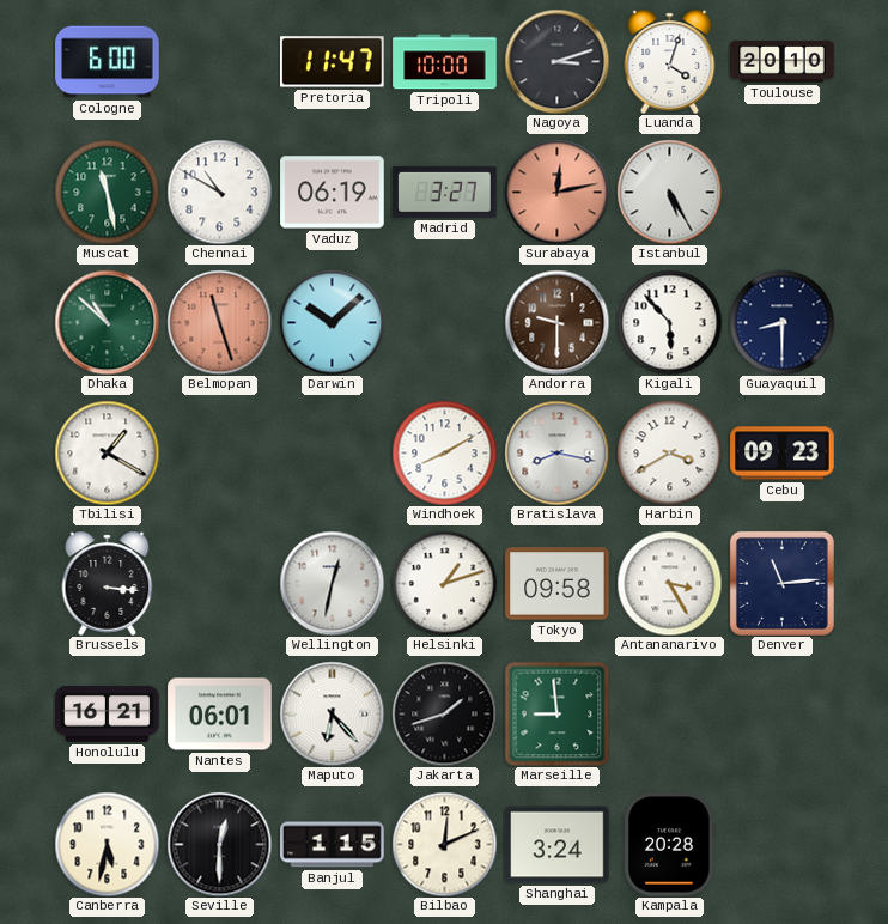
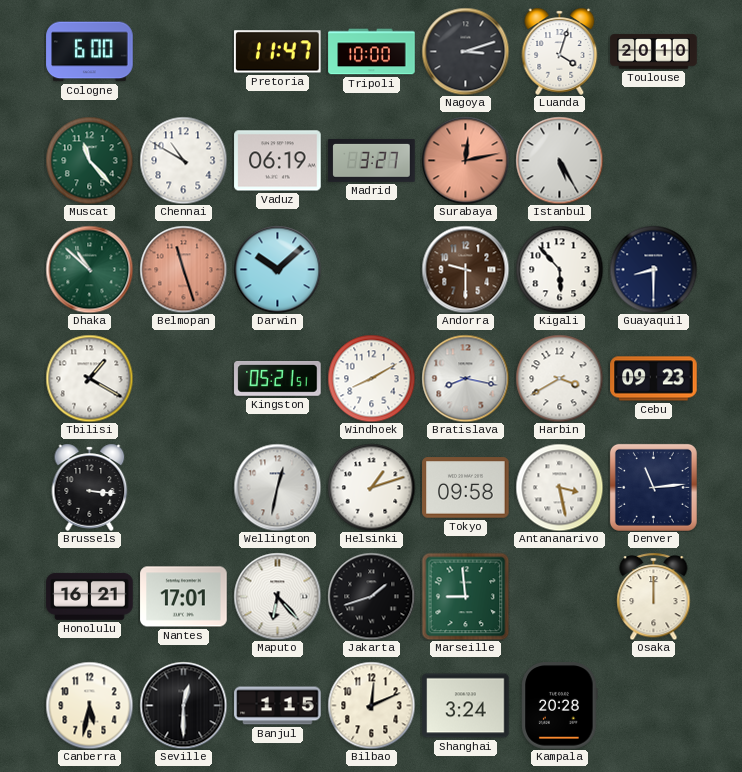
Muscat: 11:28 -> 11:23 (89, 160)
Kingston: none -> 05:21 (278, 379)
Antananarivo: 3:25 -> 3:28 (559, 487)
Nantes: 06:01 -> 17:01 (184, 597)
Osaka: none -> 12:00 (654, 596)
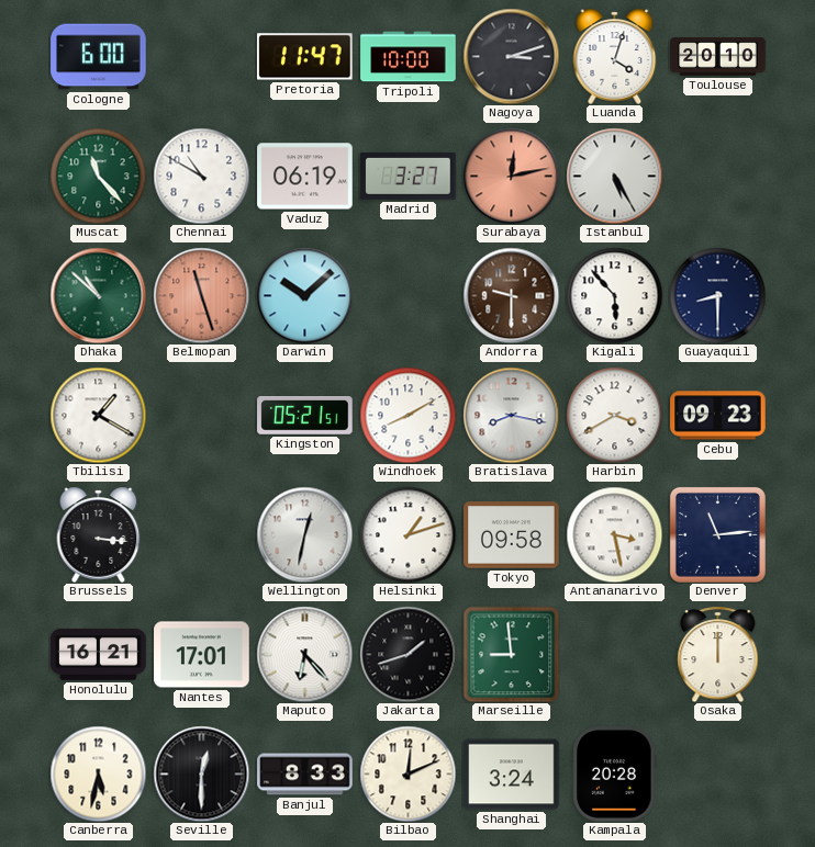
Banjul: 1:15 -> 8:33 (305, 775)
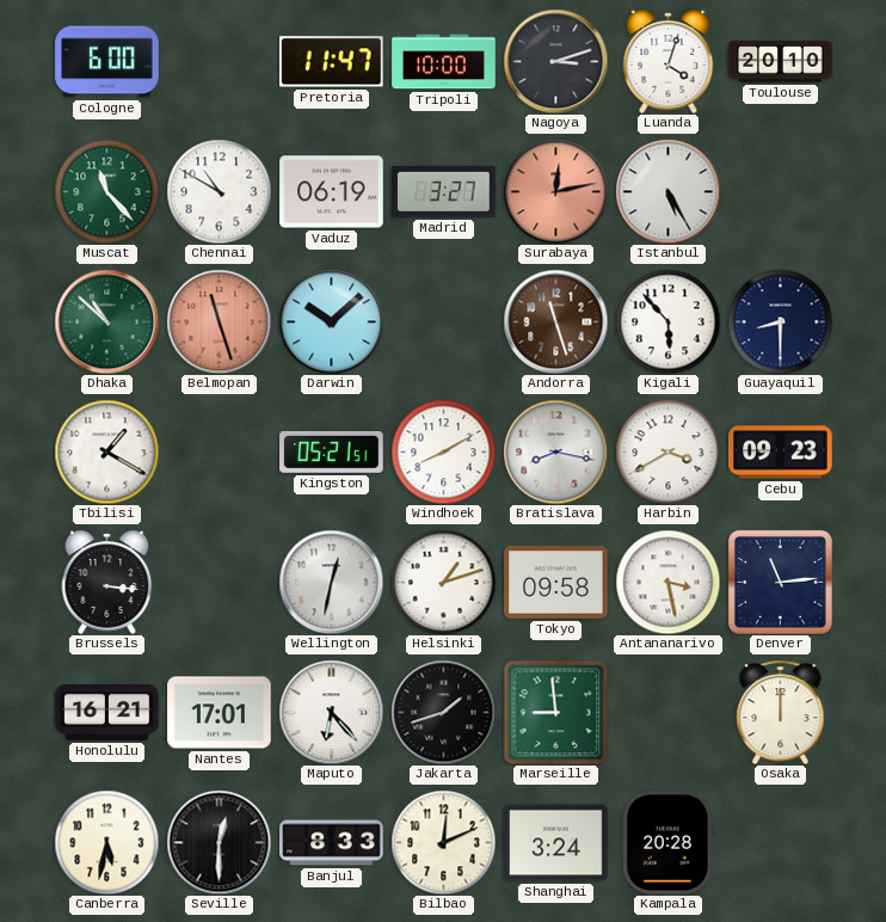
Andorra: 9:30 -> 11:27 (555, 321)
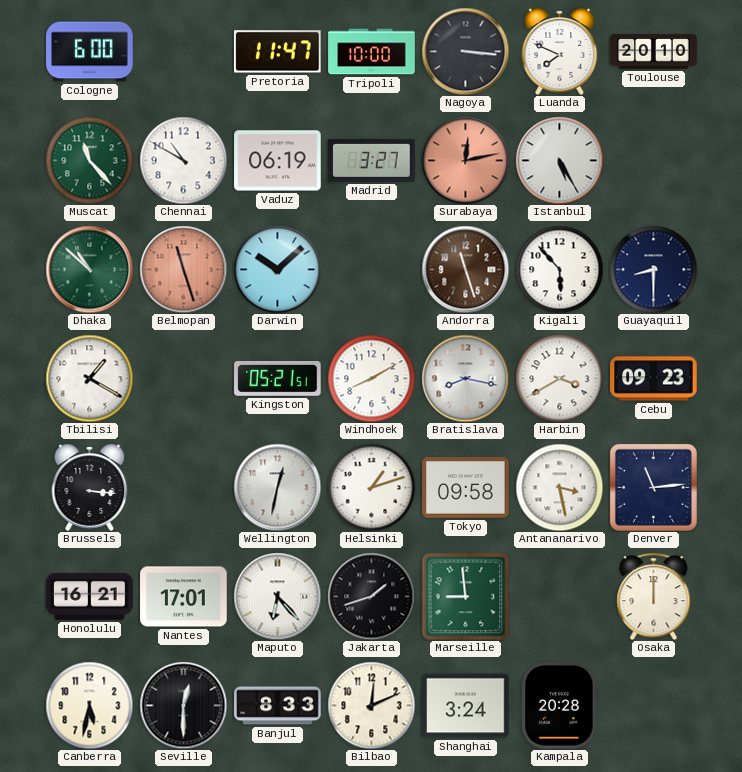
Nagoya: 3:12 -> 3:16 (465, 51)
Luanda: 4:03 -> 7:49 (560, 51)
